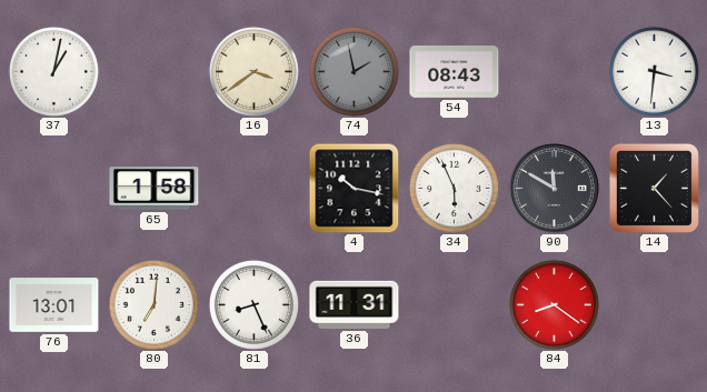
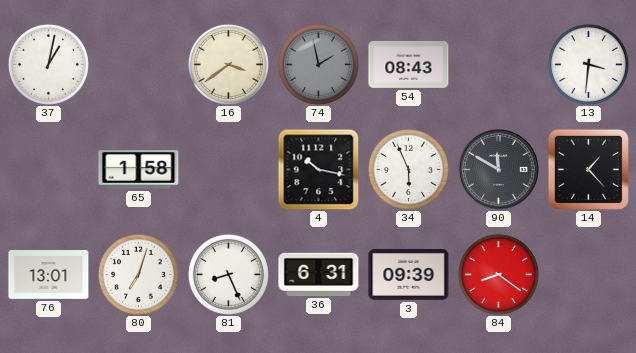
80: 7:01 -> 7:03 (138, 274)
36: 11:31 -> 6:31 (319, 274)
3: none -> 09:39 (409, 275)
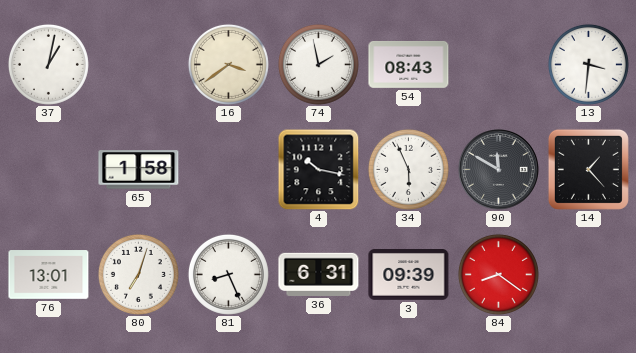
74 dial: grey -> white (318, 64)
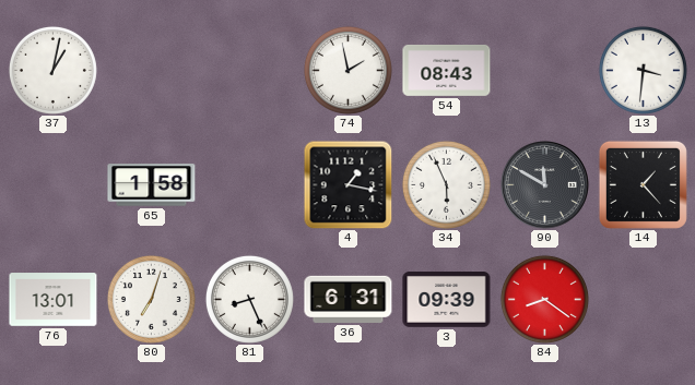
16: 3:39 -> none (228, 64)
4: 10:17 -> 1:17 (347, 184)
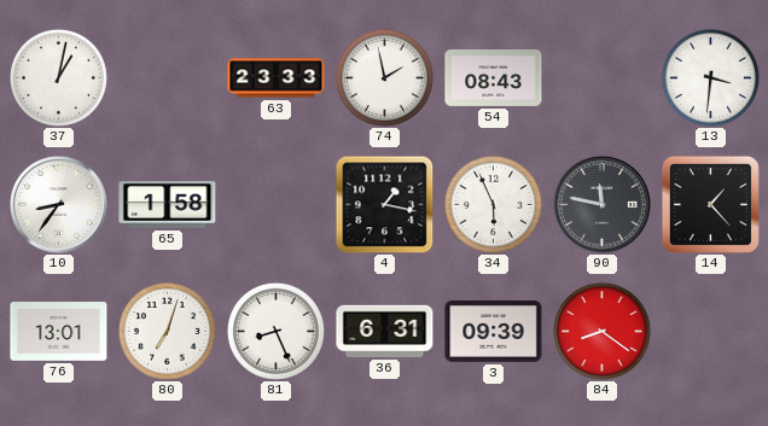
63: none -> 23:33 (277, 78)
10: none -> 8:36 (59, 205)
90: 11:50 -> 11:47 (603, 205)
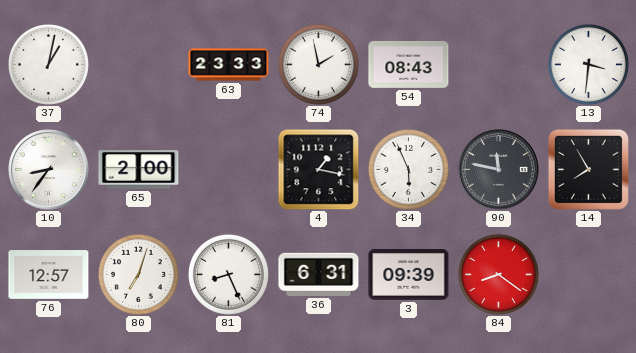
65: 1:58 -> 2:00 (139, 170)
14: 1:23 -> 7:55 (588, 169)
76: 13:01 -> 12:57 (49, 275)
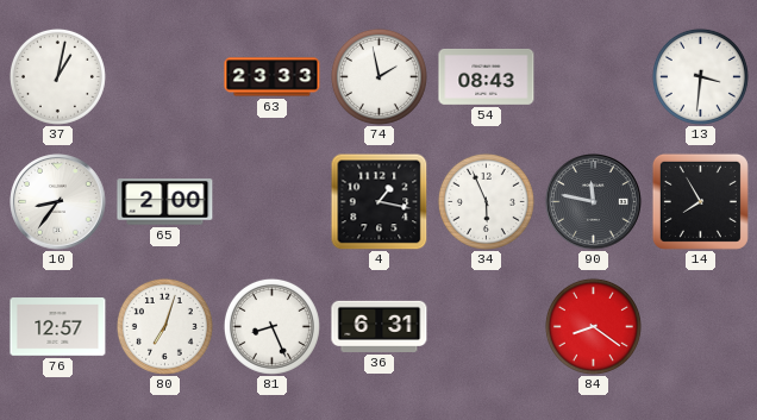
3: 09:39 -> none (409, 275)
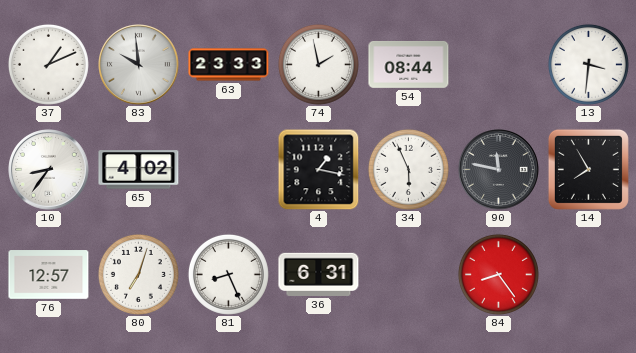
37: 1:02 -> 1:11 (48, 64)
83: none -> 9:59 (139, 65)
54: 08:43 -> 08:44 (409, 64)
65: 2:00 -> 4:02 (139, 170)
84: 8:21 -> 8:24 (498, 274)
